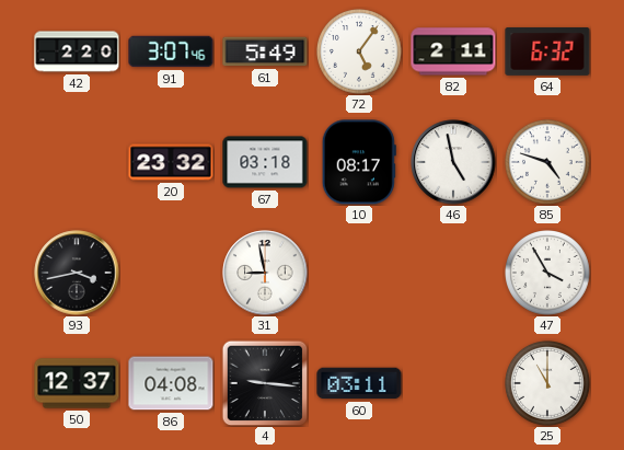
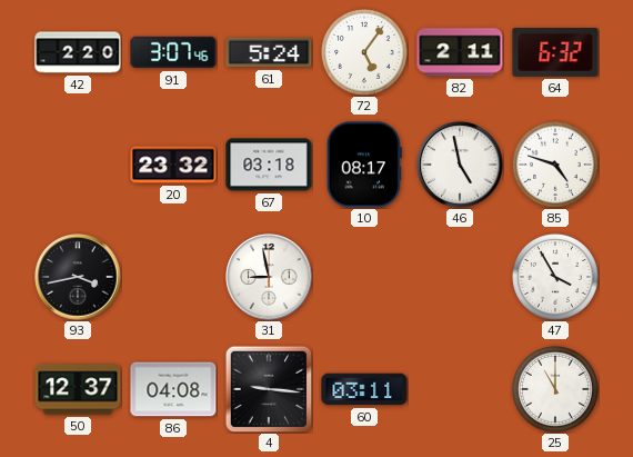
61: 5:49 -> 5:24 (269, 52)
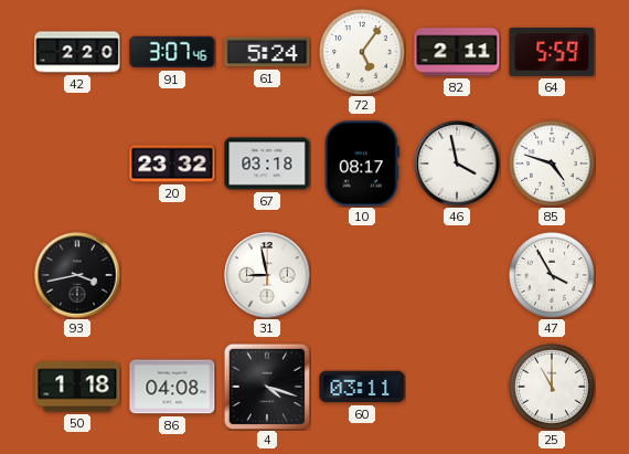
64: 6:32 -> 5:59 (552, 53)
46: 4:58 -> 3:58 (457, 163)
50: 12:37 -> 1:18 (77, 387)
4: 9:16 -> 4:18 (267, 387)
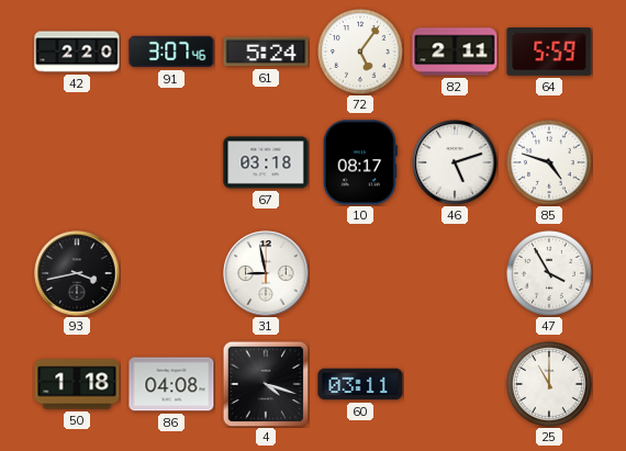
20: 23:32 -> none (172, 163)
46: 3:58 -> 5:12 (455, 162)
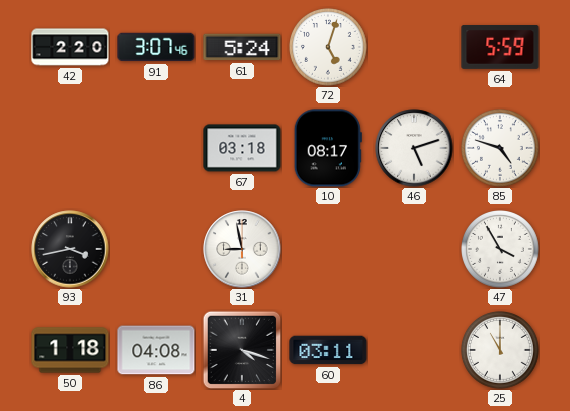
72: 5:06 -> 5:03 (329, 48)
82: 2:11 -> none (455, 52)
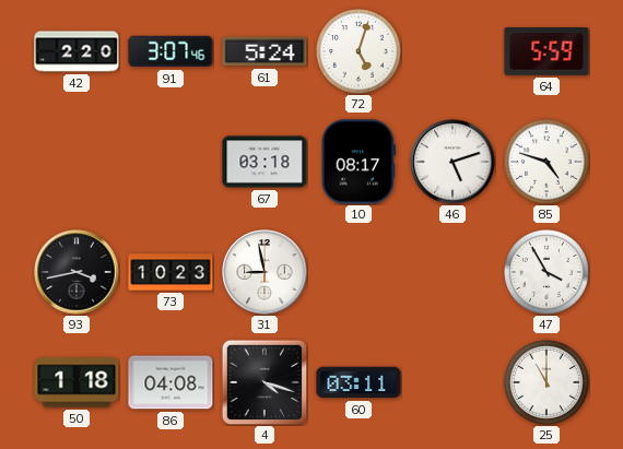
73: none -> 10:23 (171, 272)
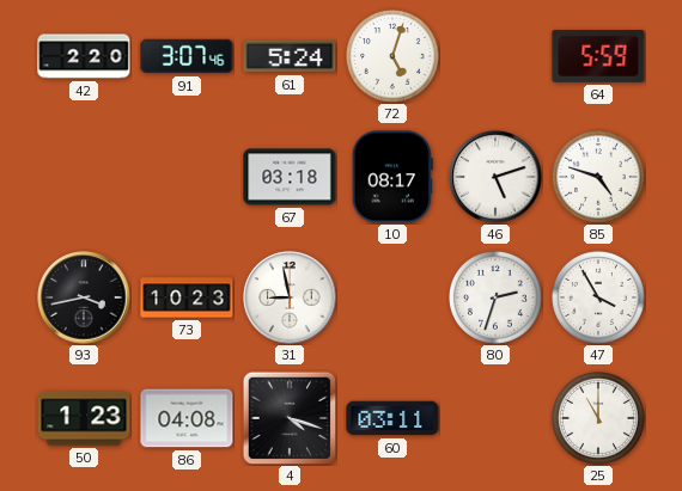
80: none -> 2:33 (497, 299)
50: 1:18 -> 1:23 (84, 418)
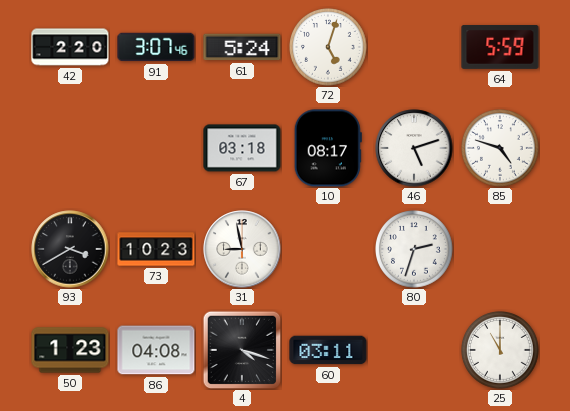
93: 3:43 -> 3:40 (70, 249)
47: 3:55 -> none (599, 299)
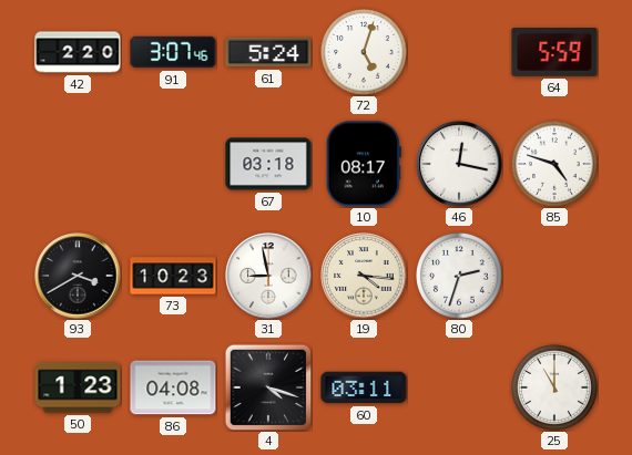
46: 5:12 -> 12:17 (459, 164)
19: none -> 4:16 (364, 276)
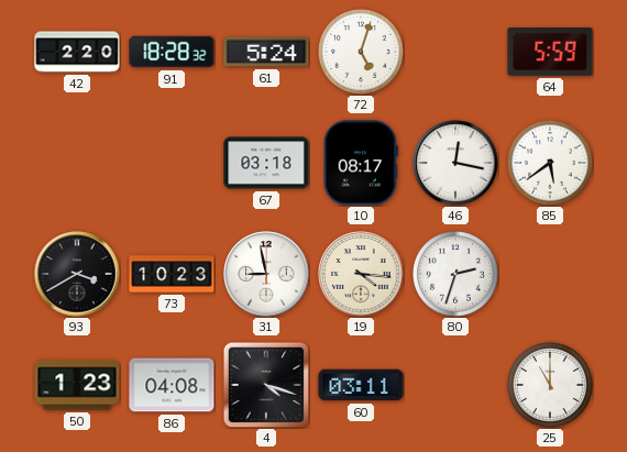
91: 3:07 -> 18:28 (172, 52)
85: 4:48 -> 5:39 (551, 164)
